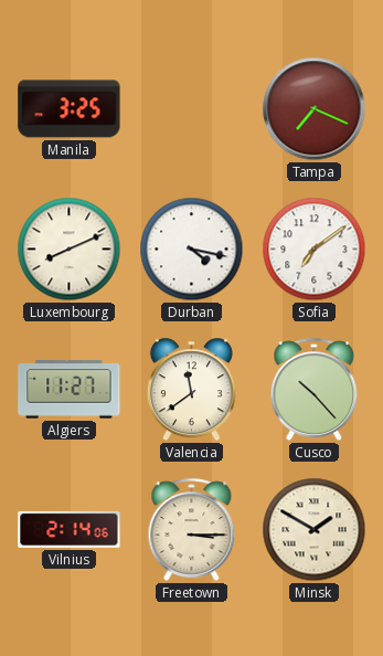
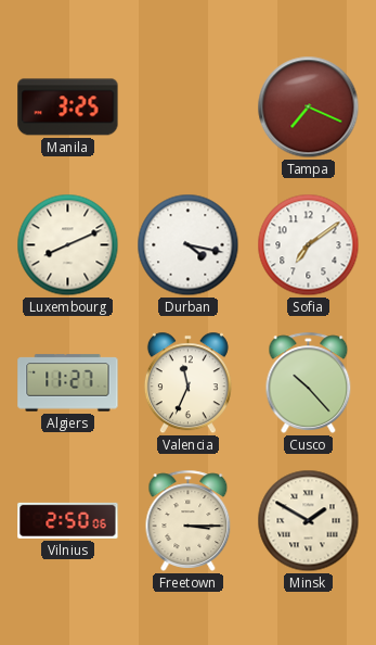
Valencia: 11:39 -> 11:34 (187, 383)
Vilnius: 2:14 -> 2:50 (68, 520)
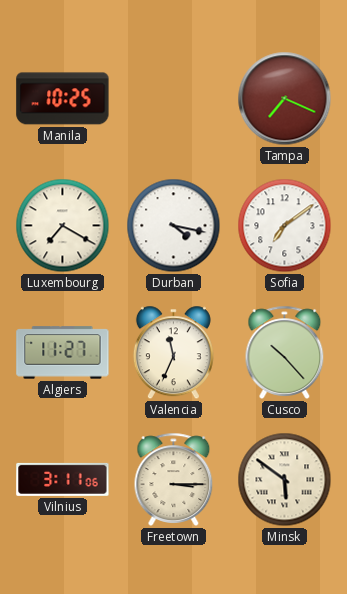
Manila: 3:25 -> 10:25 (63, 99)
Luxembourg: 8:11 -> 7:20 (63, 226)
Vilnius: 2:50 -> 3:11 (63, 479)
Minsk: 1:50 -> 5:51 (285, 480)
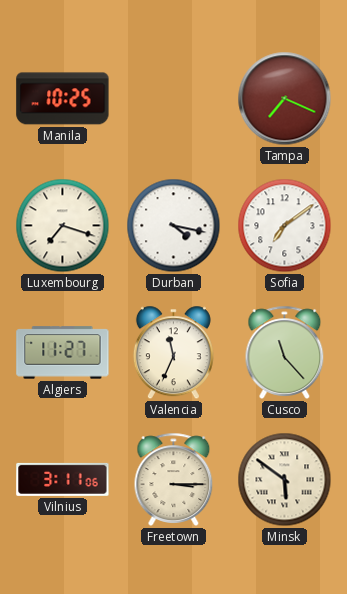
Luxembourg: 7:20 -> 7:18 (63, 226)
Cusco: 10:23 -> 11:23 (285, 352)
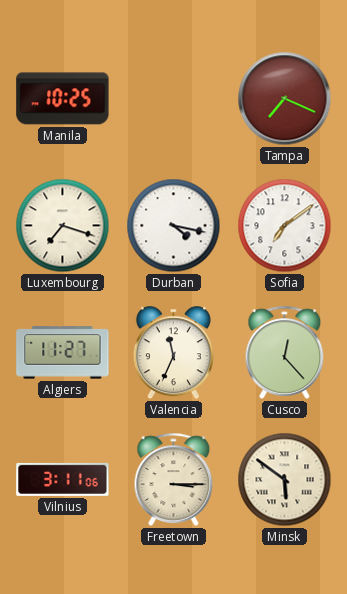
Cusco: 11:23 -> 12:23 (285, 352)
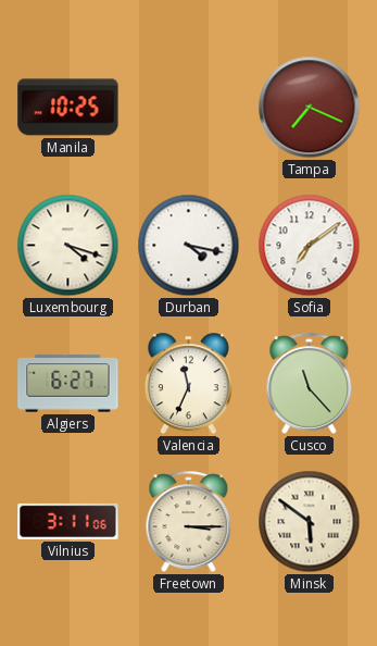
Luxembourg: 7:18 -> 4:18 (68, 246)
Algiers: 11:27 -> 6:27 (68, 384)
Cusco: 12:23 -> 11:23 (310, 383)
